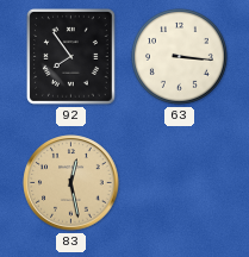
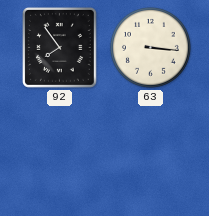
83: 12:28 -> none (71, 183)
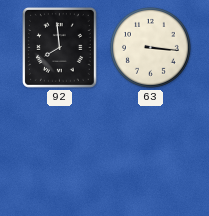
92: 7:54 -> 7:59 (59, 47)
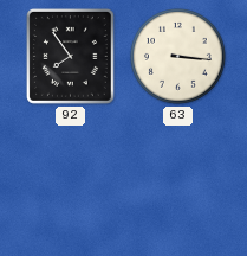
92: 7:59 -> 7:54 (70, 56)
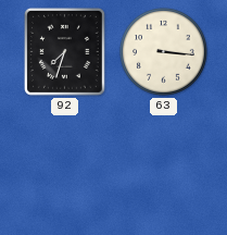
92: 7:54 -> 7:33 (64, 51)
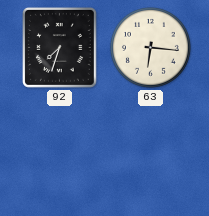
63: 3:16 -> 6:16 (150, 47)
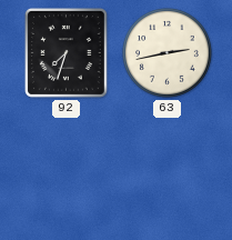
63: 6:16 -> 2:43 (167, 52)
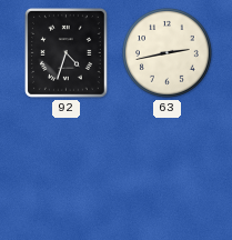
92: 7:33 -> 4:33 (65, 52)
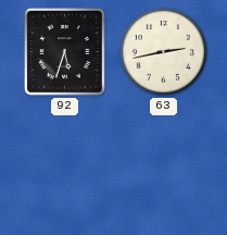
92: 4:33 -> 5:33 (64, 51)
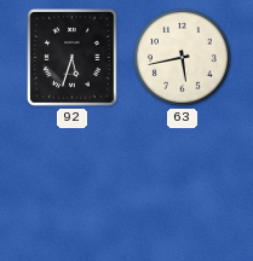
63: 2:43 -> 5:43 (182, 57)
